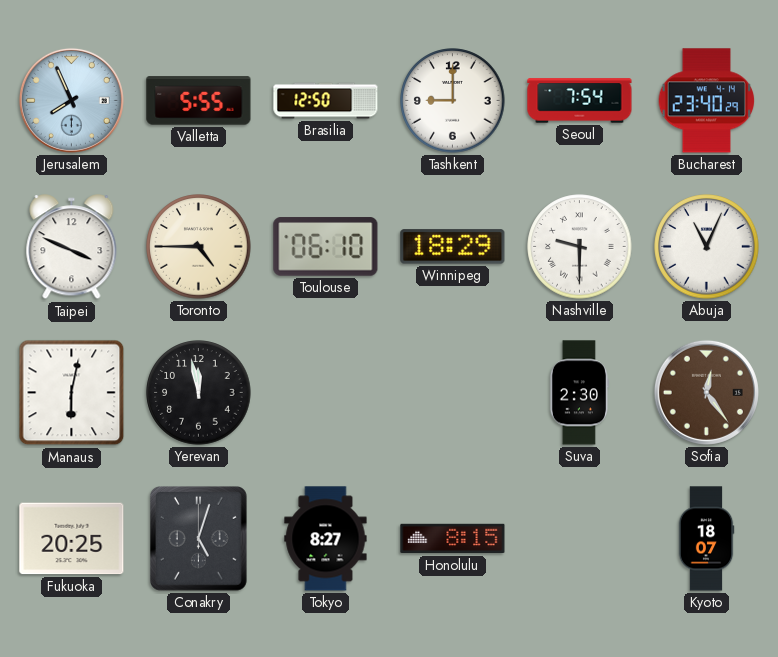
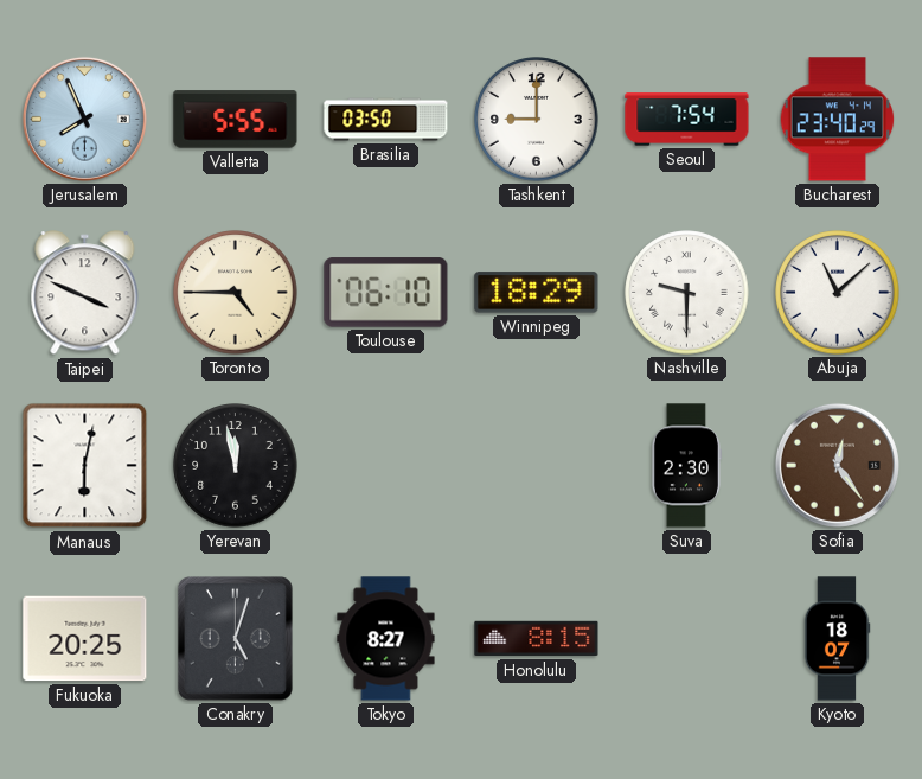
Brasilia: 12:50 -> 03:50 (386, 120)
Abuja: 11:04 -> 11:08 (838, 293)
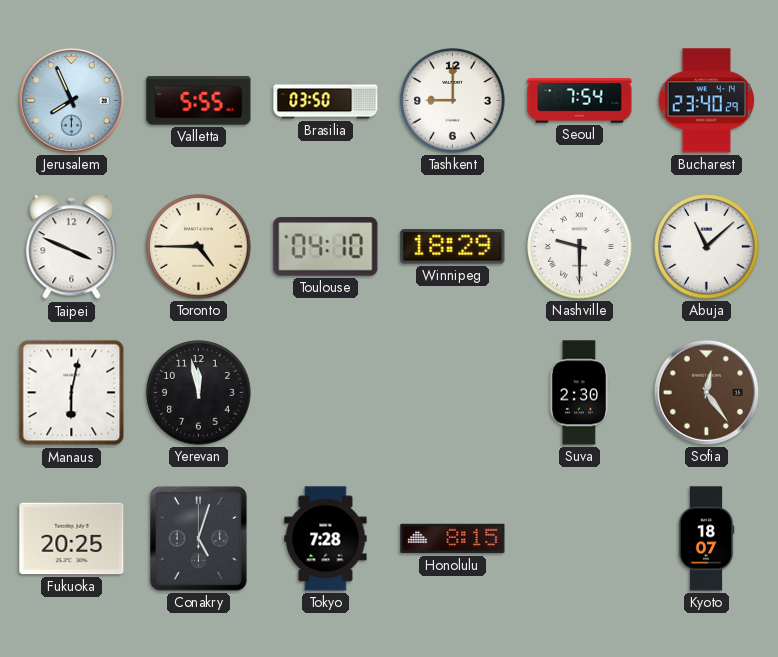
Toulouse: 06:10 -> 04:10 (326, 247)
Tokyo: 8:27 -> 7:28 (326, 539)
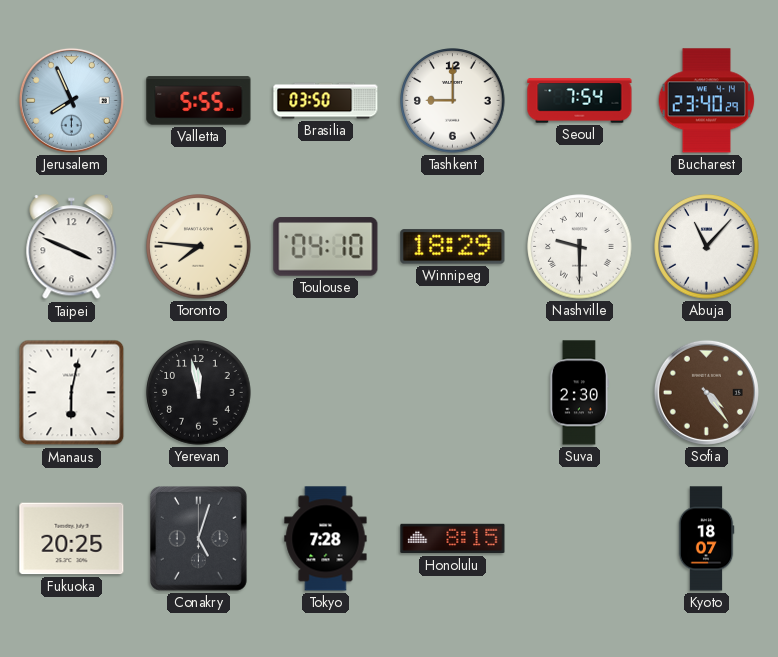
Toronto: 4:45 -> 7:46 (199, 247)
Abuja: 11:08 -> 11:07 (707, 247)
Sofia: 12:24 -> 4:24 (706, 392)
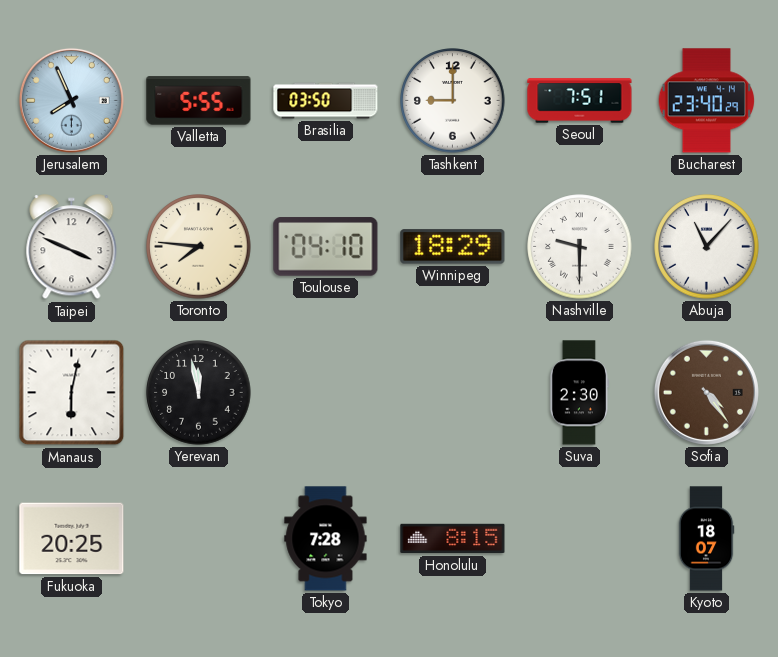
Seoul: 7:54 -> 7:51 (580, 101)
Conakry: 5:03 -> none (198, 539)
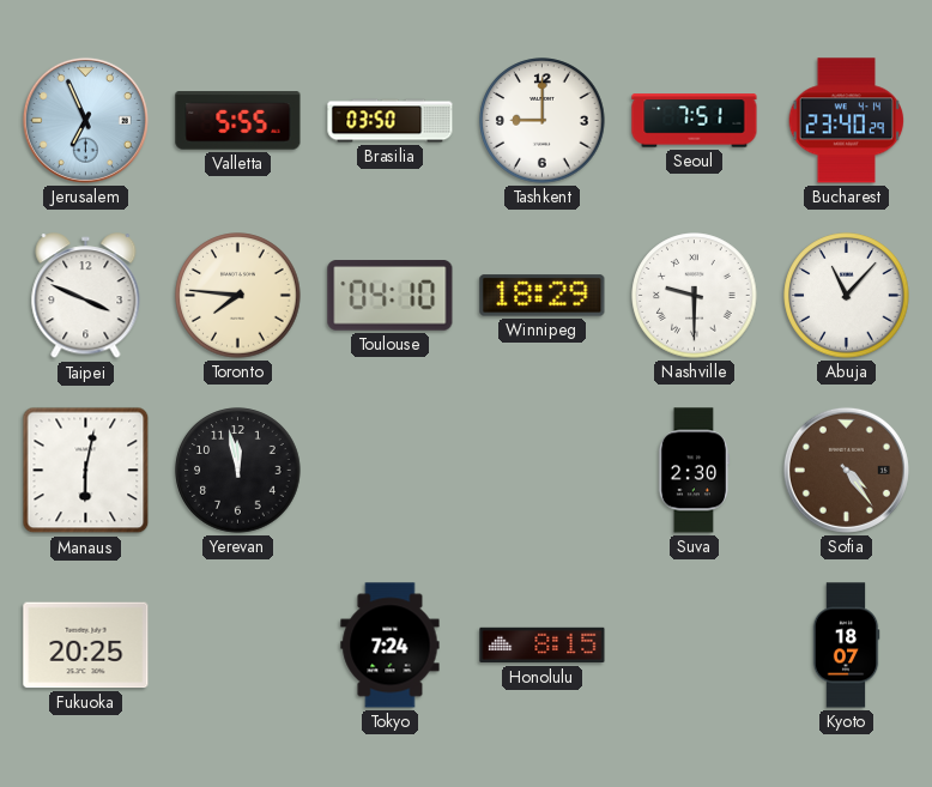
Jerusalem: 7:56 -> 6:56 (85, 120)
Tokyo: 7:28 -> 7:24 (391, 646)
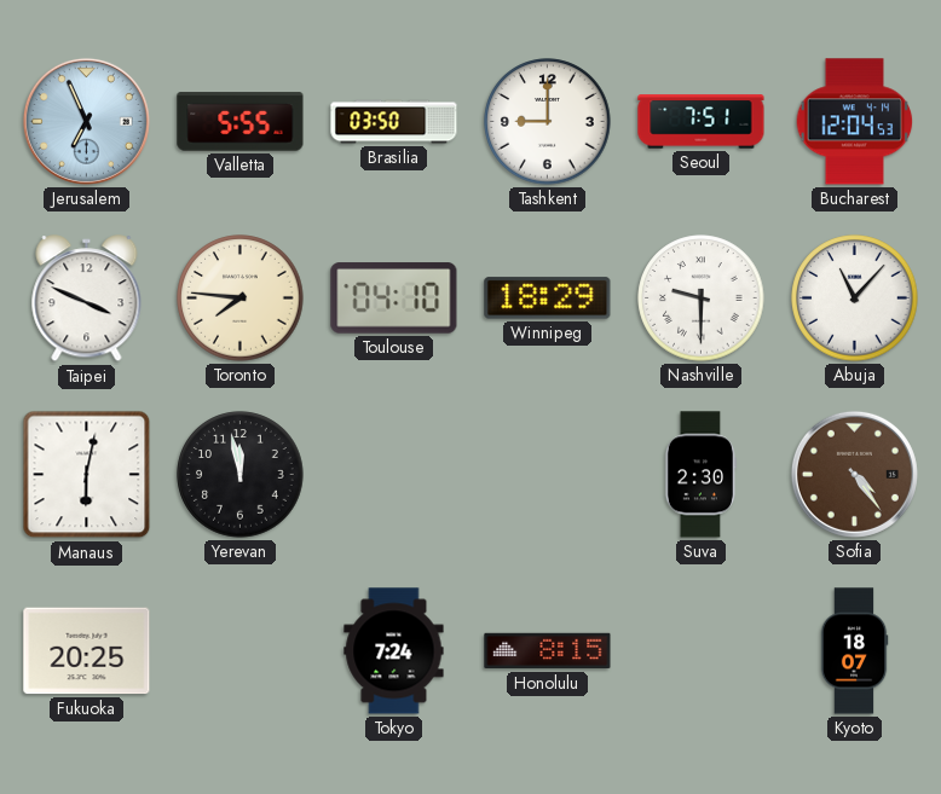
Bucharest: 23:40 -> 12:04 (855, 122)
